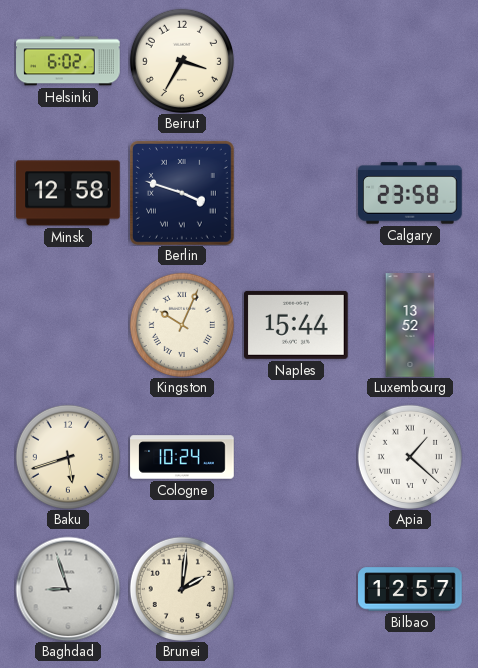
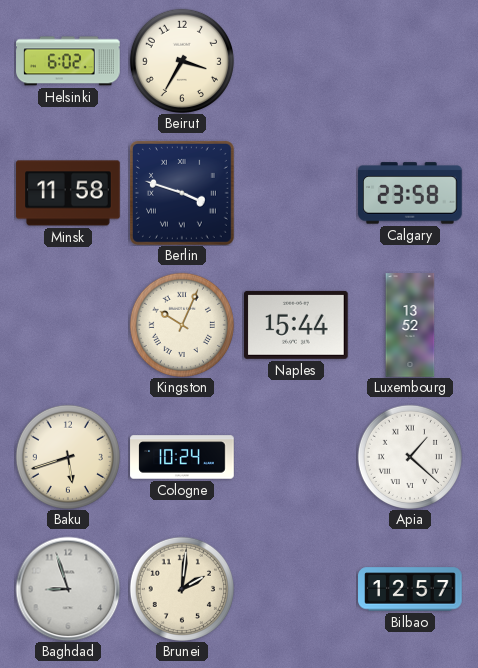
Minsk: 12:58 -> 11:58 (68, 193)
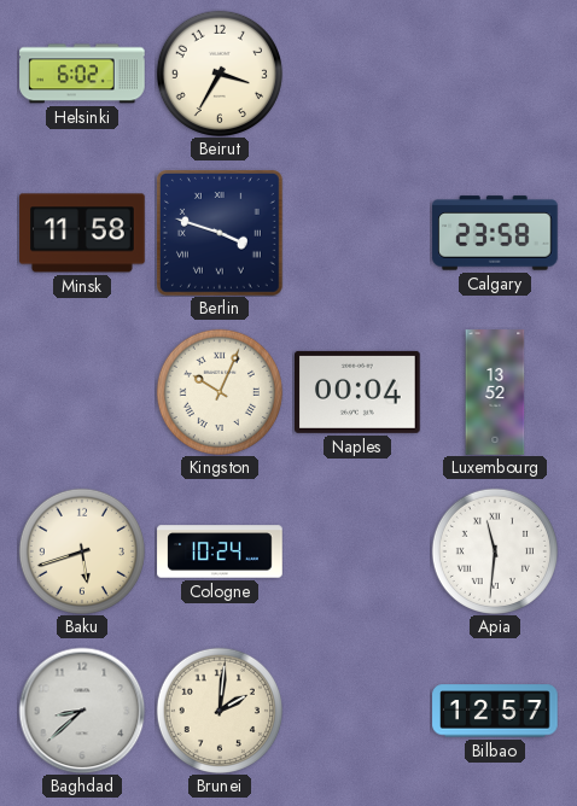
Naples: 15:44 -> 00:04 (359, 392)
Apia: 1:22 -> 11:31 (495, 551)
Baghdad: 8:57 -> 8:38 (82, 711)
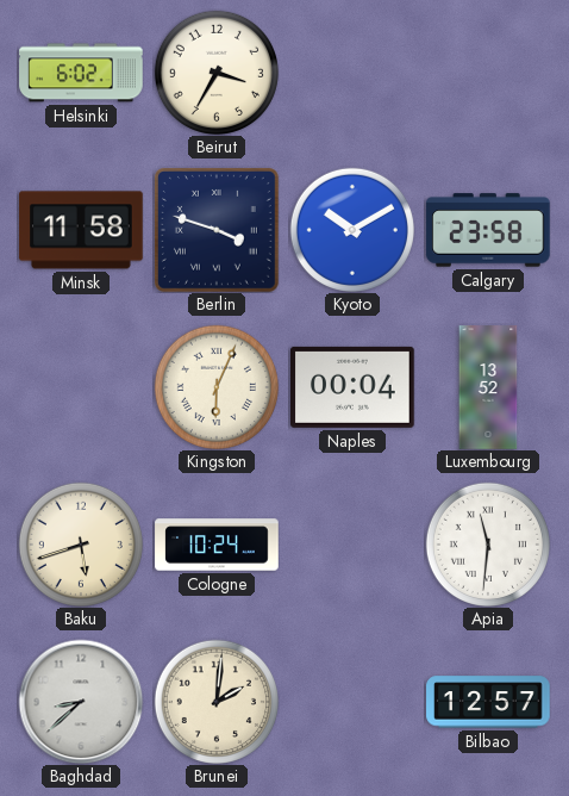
Kyoto: none -> 10:10 (352, 230)
Kingston: 10:04 -> 6:04 (217, 387)
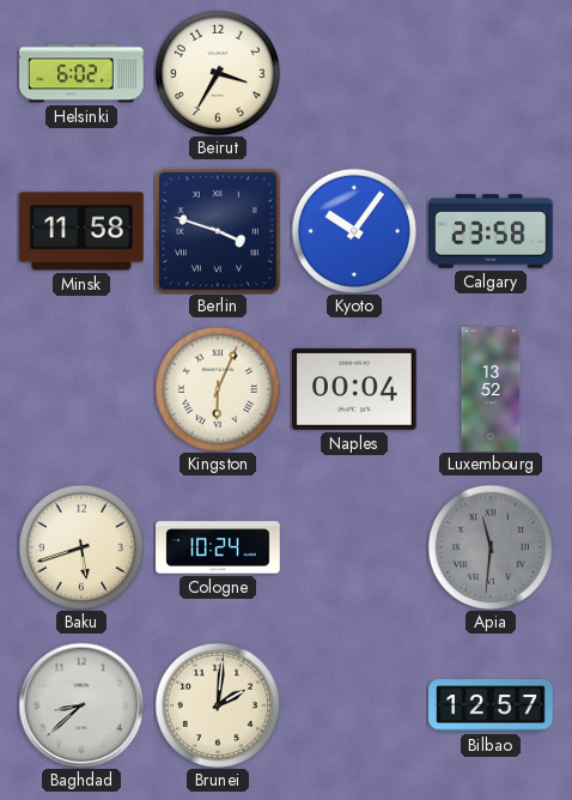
Kyoto: 10:10 -> 10:06 (354, 231)
Apia dial: white -> grey (491, 547)
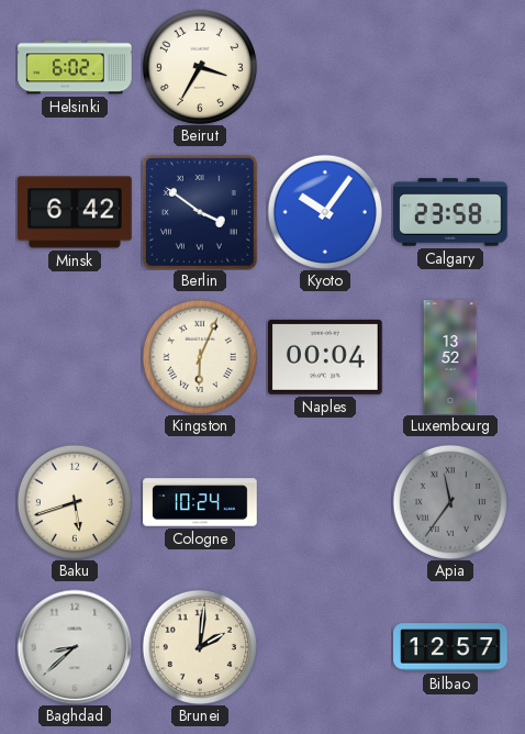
Minsk: 11:58 -> 6:42 (75, 212)
Berlin: 3:48 -> 3:51 (200, 212)
Apia: 11:31 -> 11:36 (450, 502)
